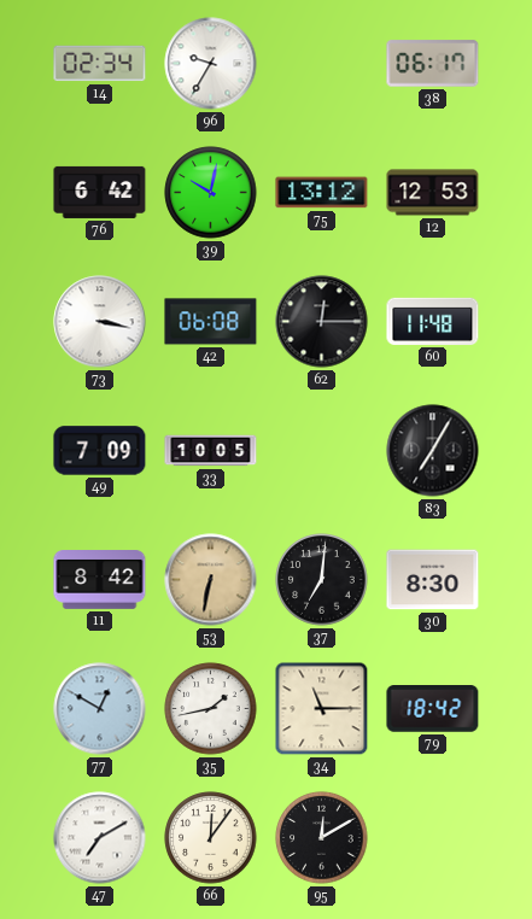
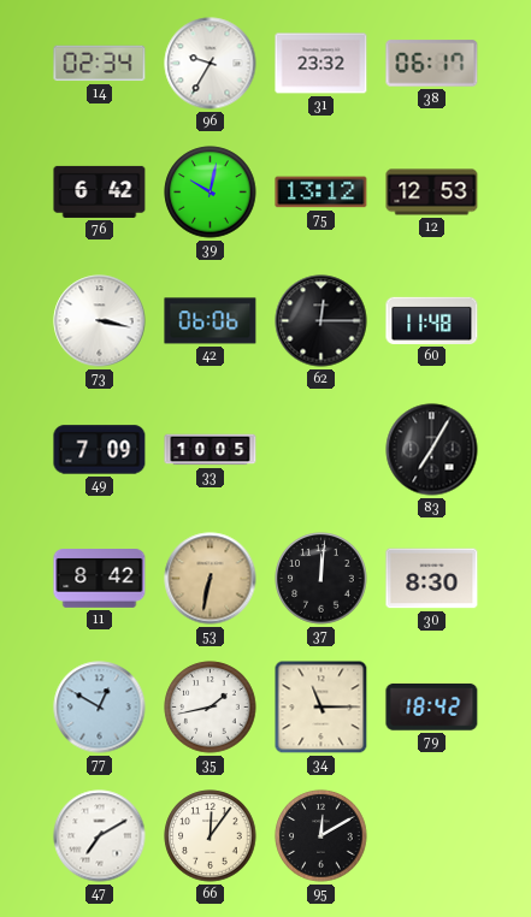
31: none -> 23:32 (321, 64)
42: 06:08 -> 06:06 (211, 321)
37: 7:01 -> 12:01 (321, 579)
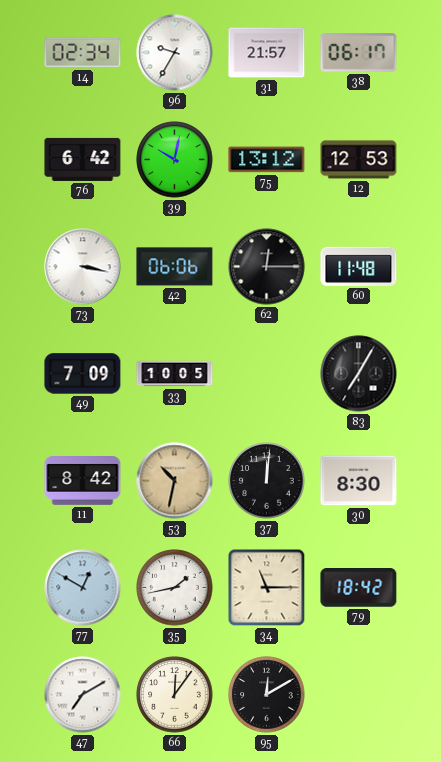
31: 23:32 -> 21:57 (267, 53)
53: 6:32 -> 10:32 (175, 481)
